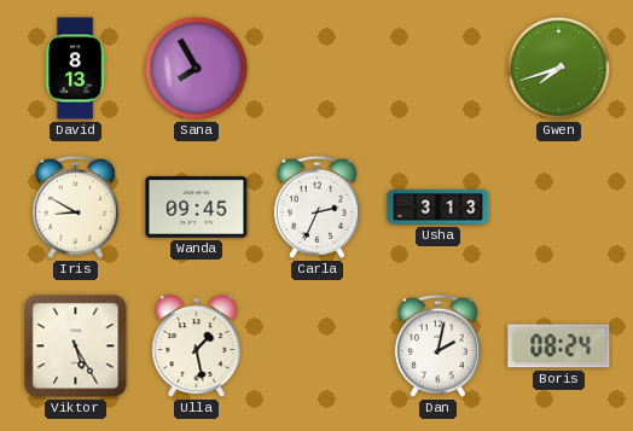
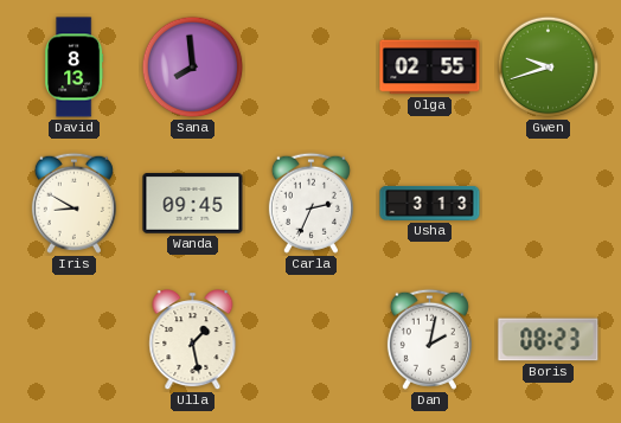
Sana: 7:55 -> 7:59 (193, 68)
Olga: none -> 02:55 (430, 68)
Gwen: 7:42 -> 9:42 (549, 68)
Viktor: 5:25 -> none (76, 346)
Boris: 08:24 -> 08:23 (549, 340)
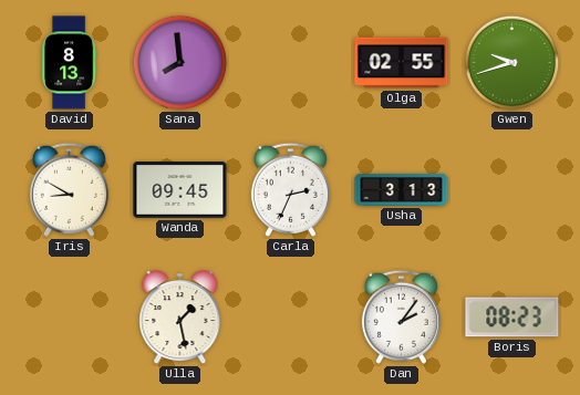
Dan: 2:02 -> 2:06 (401, 316)
